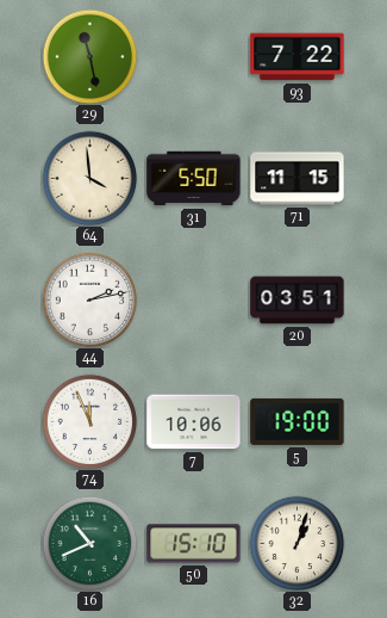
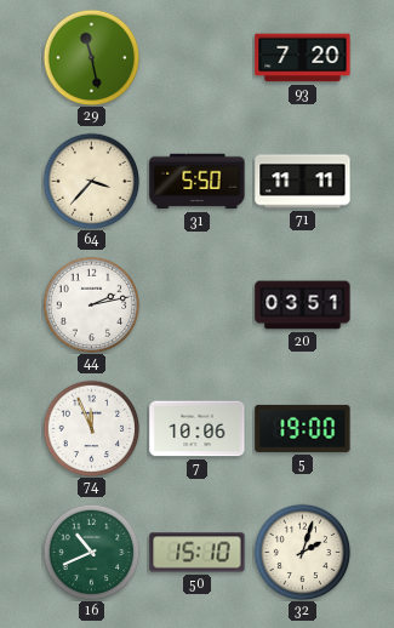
93: 7:22 -> 7:20 (303, 58)
64: 3:59 -> 3:37 (91, 181)
71: 11:15 -> 11:11 (303, 182)
32: 1:03 -> 2:03 (302, 552)
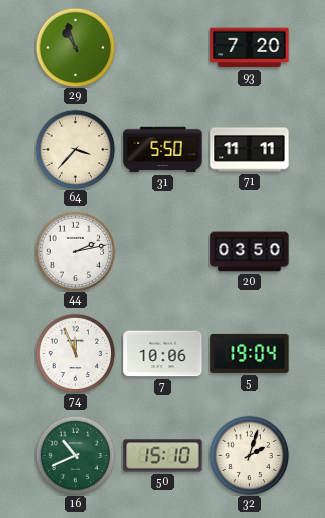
29: 11:28 -> 10:57 (75, 47)
20: 03:51 -> 03:50 (250, 252)
5: 19:00 -> 19:04 (250, 353)
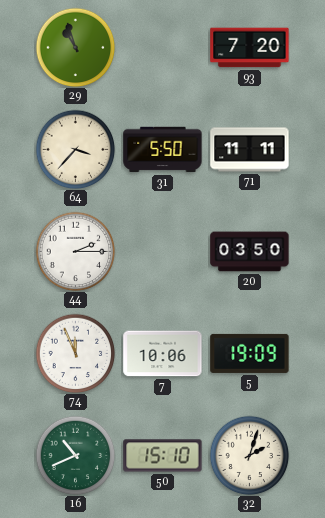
44: 2:13 -> 2:15 (75, 251)
5: 19:04 -> 19:09 (250, 353)
